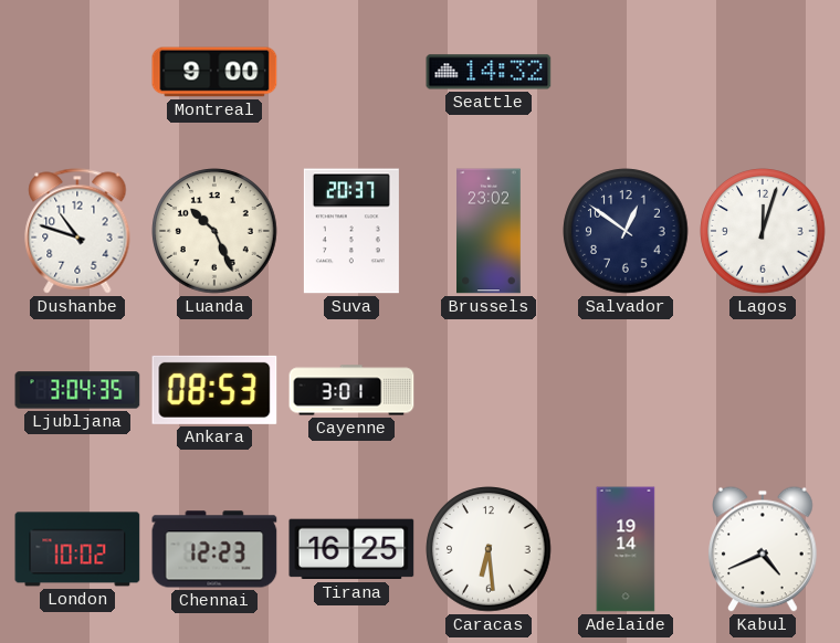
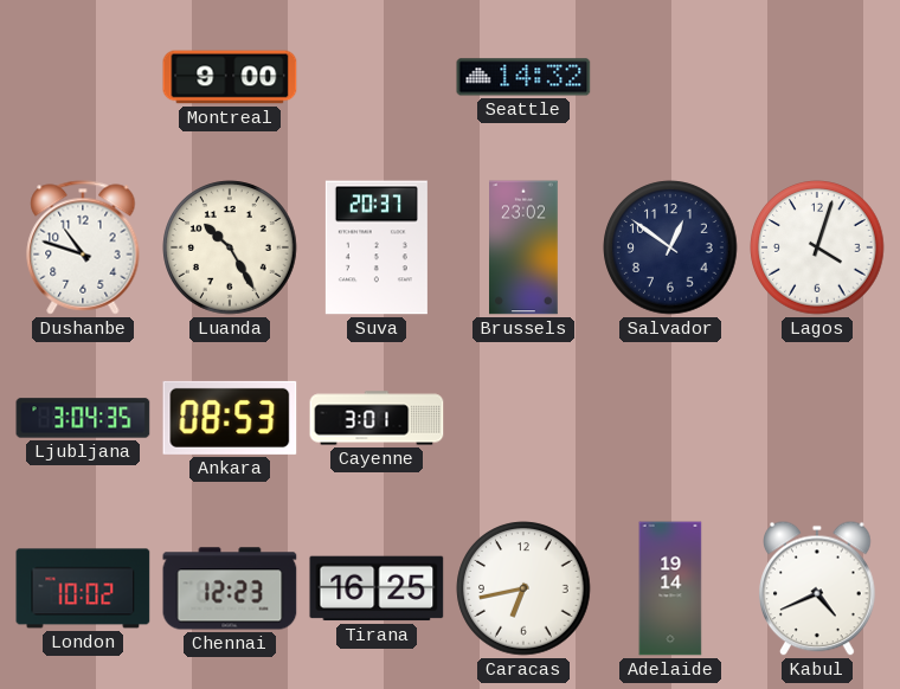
Luanda: 10:26 -> 10:25 (230, 247)
Lagos: 12:03 -> 4:03 (817, 247)
Caracas: 6:29 -> 6:43 (523, 588)
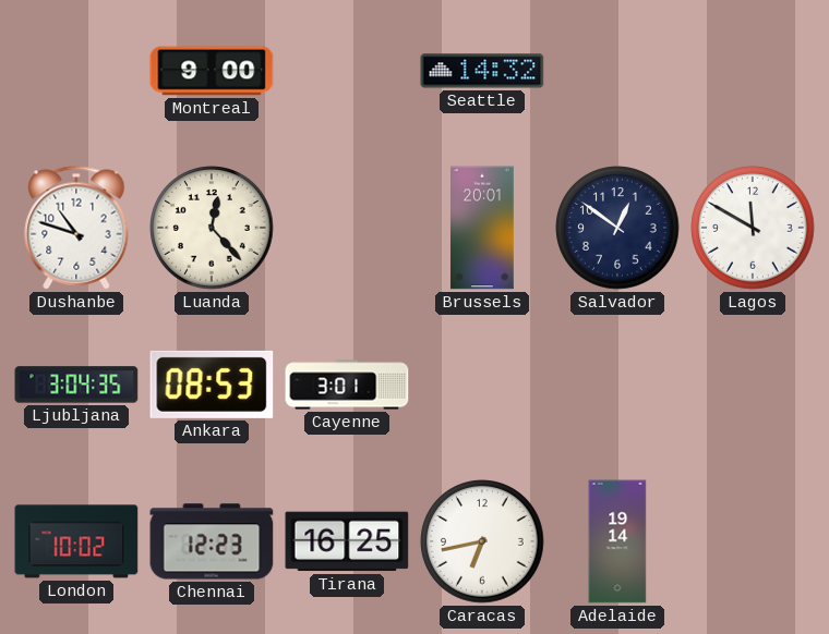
Luanda: 10:25 -> 12:23 (212, 228)
Suva: 20:37 -> none (377, 247)
Brussels: 23:02 -> 20:01 (482, 228)
Lagos: 4:03 -> 11:50 (753, 228)
Kabul: 4:41 -> none (818, 588)
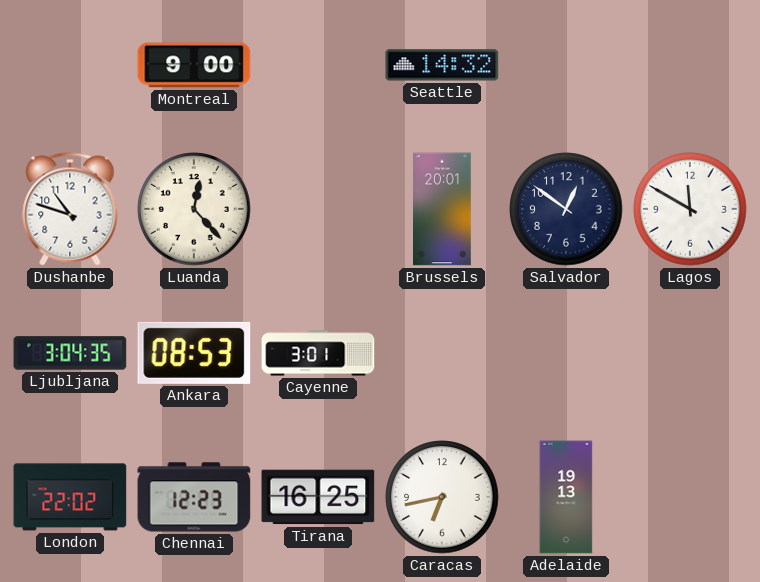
London: 10:02 -> 22:02 (70, 497)
Adelaide: 19:14 -> 19:13 (566, 497)
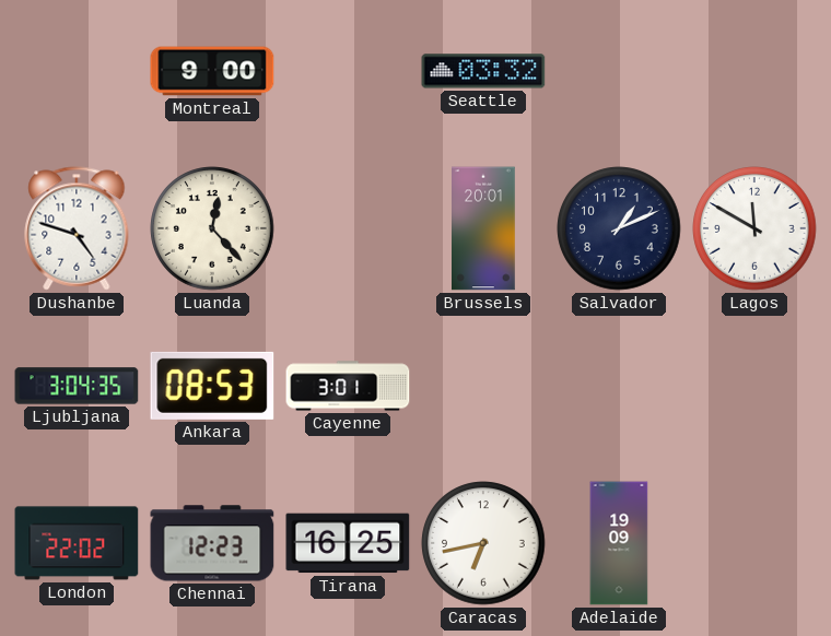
Seattle: 14:32 -> 03:32 (483, 71)
Dushanbe: 10:48 -> 4:48 (77, 228)
Salvador: 12:51 -> 1:11 (619, 228)
Adelaide: 19:13 -> 19:09 (619, 543)
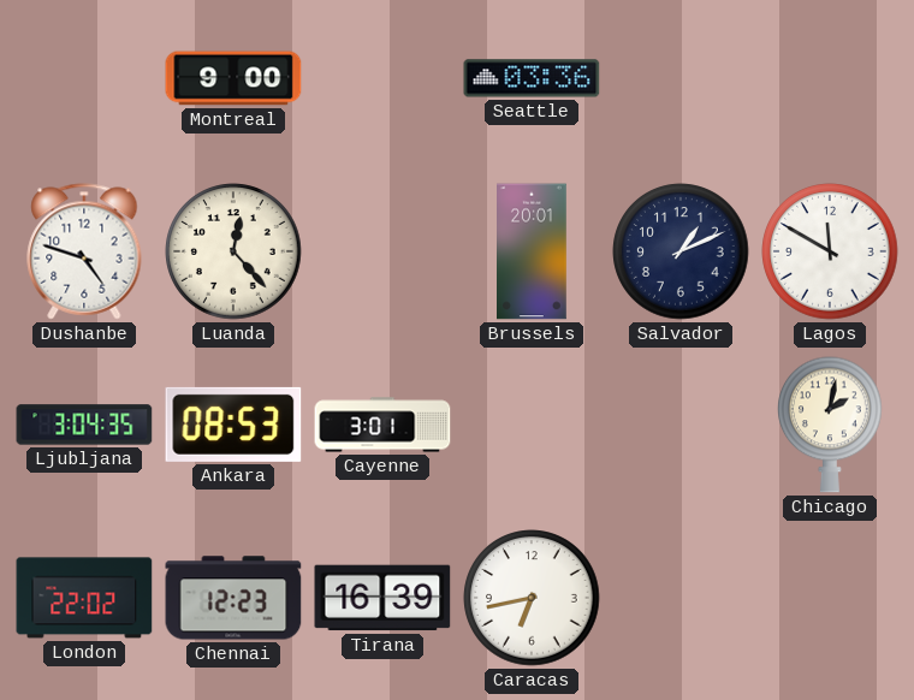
Seattle: 03:32 -> 03:36 (532, 78)
Chicago: none -> 2:02 (831, 425)
Tirana: 16:25 -> 16:39 (382, 598)
Adelaide: 19:09 -> none (619, 543)
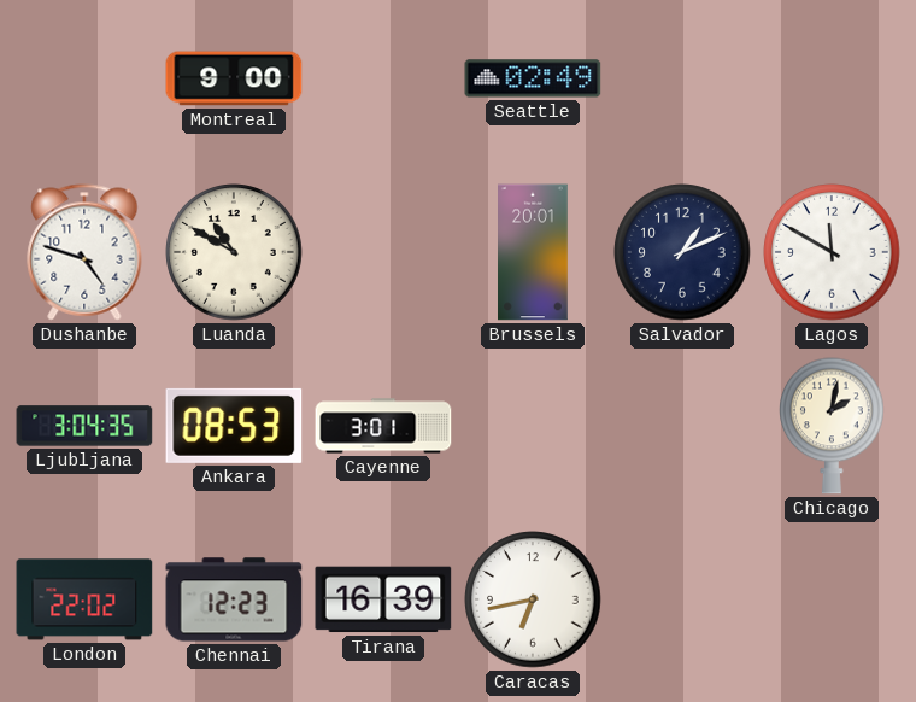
Seattle: 03:36 -> 02:49 (533, 78)
Luanda: 12:23 -> 10:50 (234, 252)
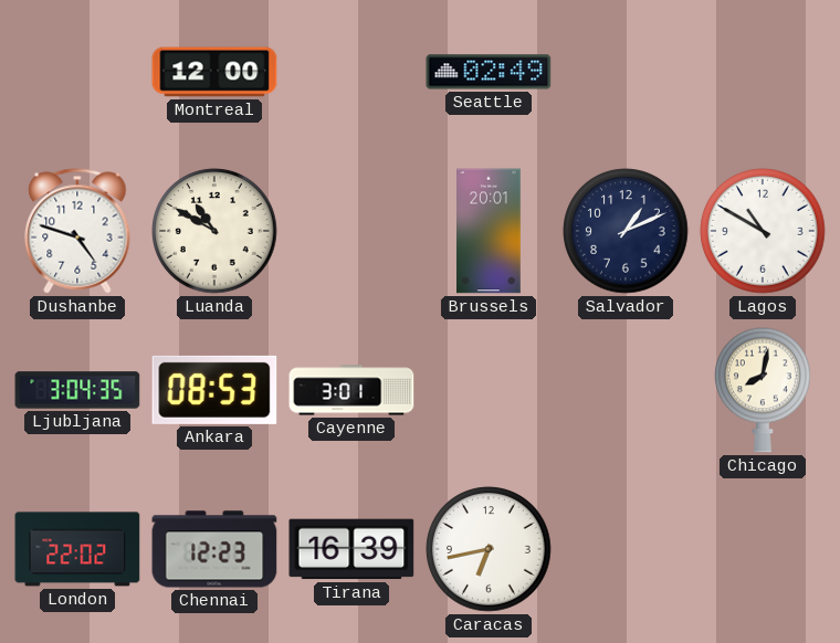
Montreal: 9:00 -> 12:00 (214, 72)
Lagos: 11:50 -> 10:50 (763, 231)
Chicago: 2:02 -> 8:02 (764, 390)
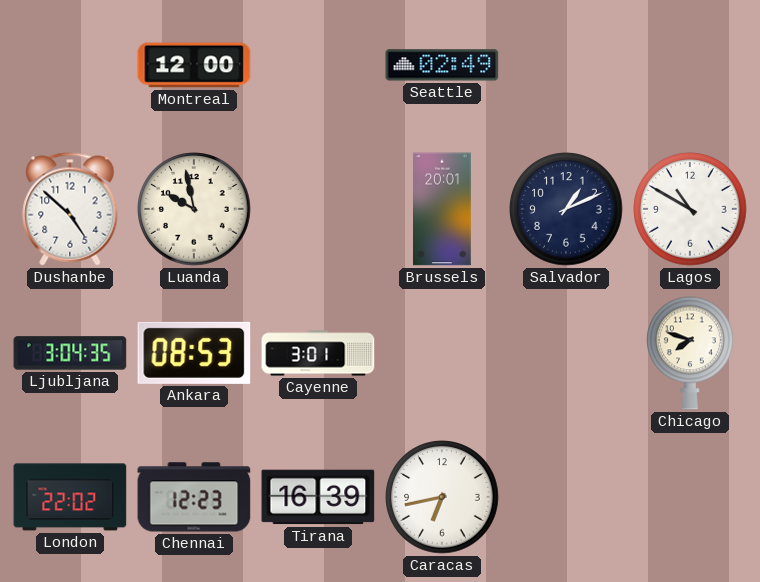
Dushanbe: 4:48 -> 4:52 (70, 209)
Luanda: 10:50 -> 9:58 (194, 209)
Chicago: 8:02 -> 7:48 (691, 353)
